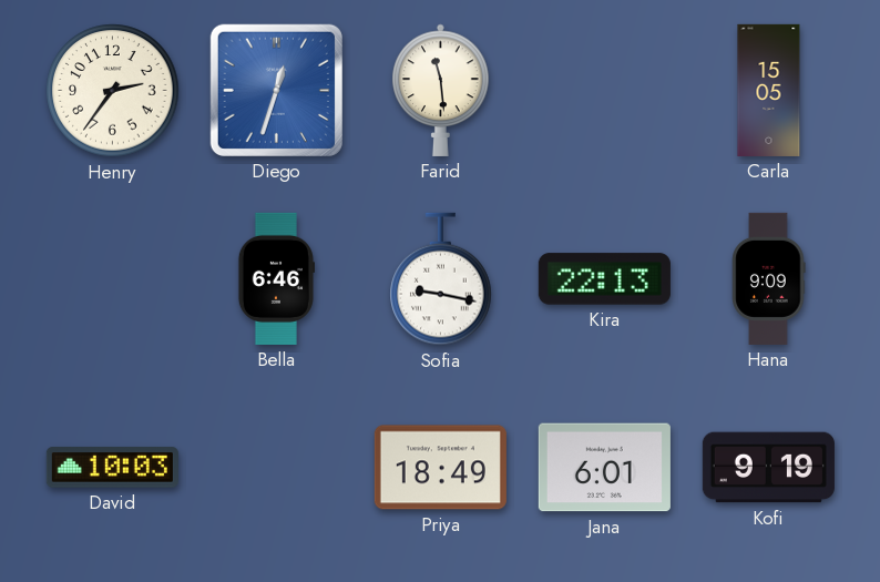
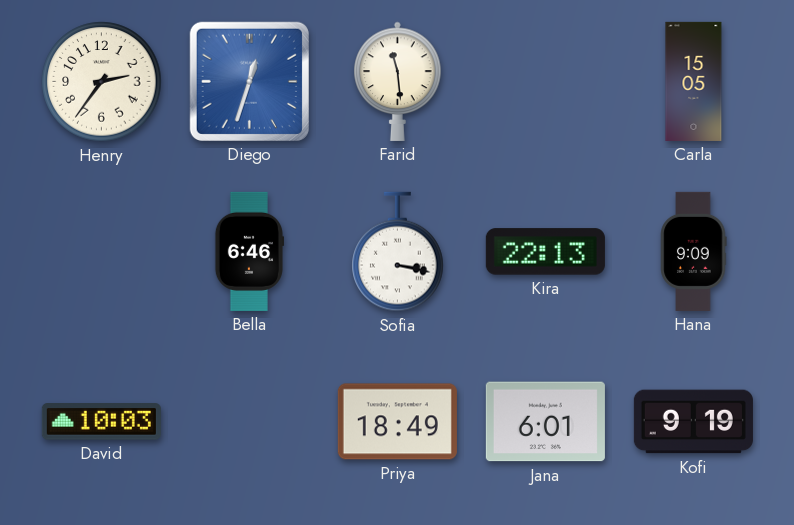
Sofia: 9:17 -> 3:17 (398, 252)
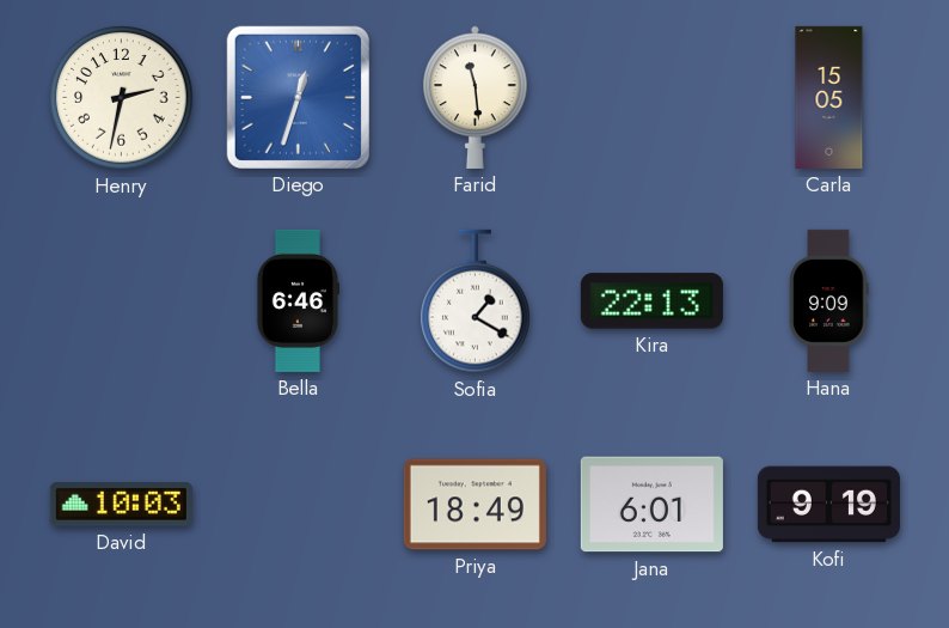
Henry: 2:36 -> 2:32 (122, 98)
Sofia: 3:17 -> 1:20 (476, 301)
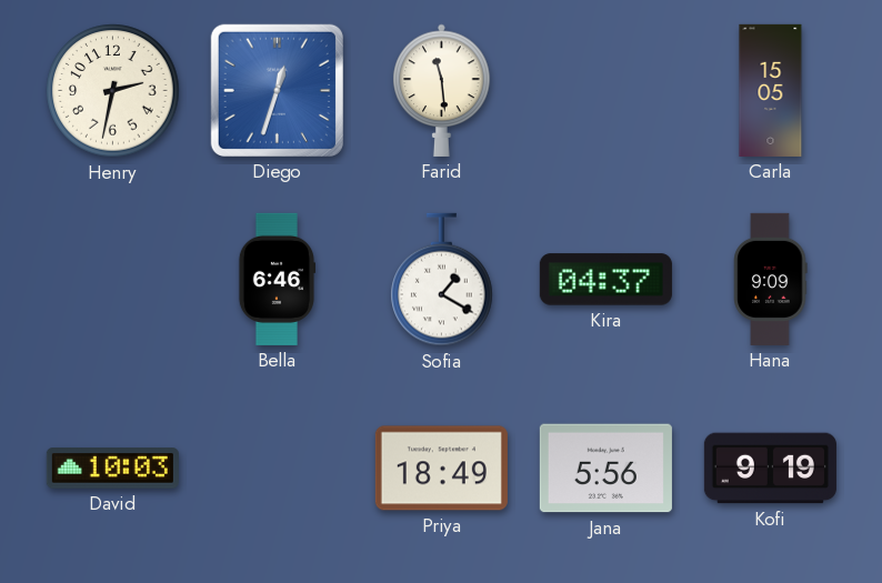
Kira: 22:13 -> 04:37 (605, 280)
Jana: 6:01 -> 5:56 (605, 469)
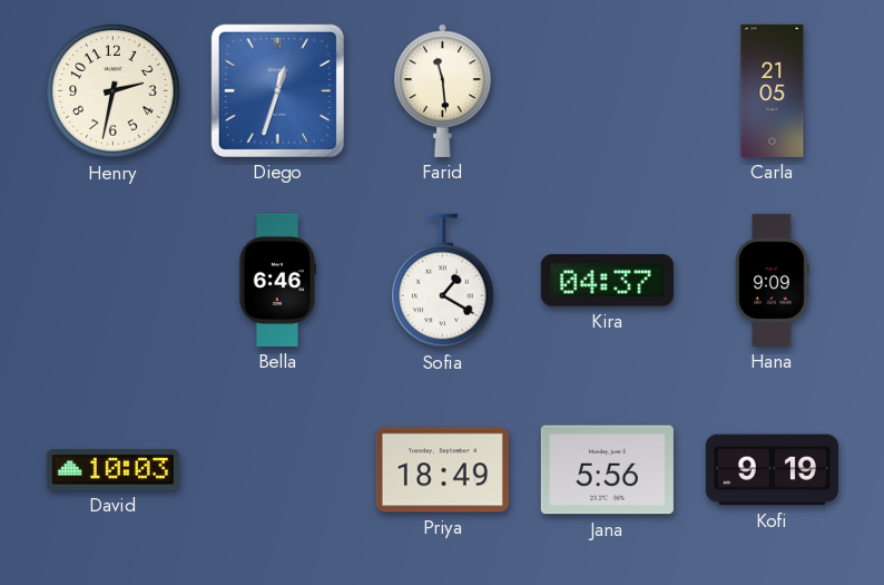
Carla: 15:05 -> 21:05 (773, 90)
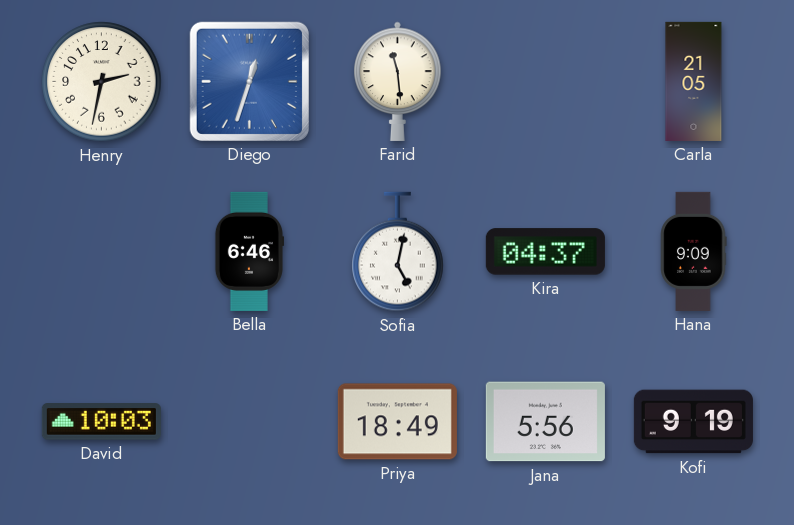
Sofia: 1:20 -> 5:02 (398, 252)
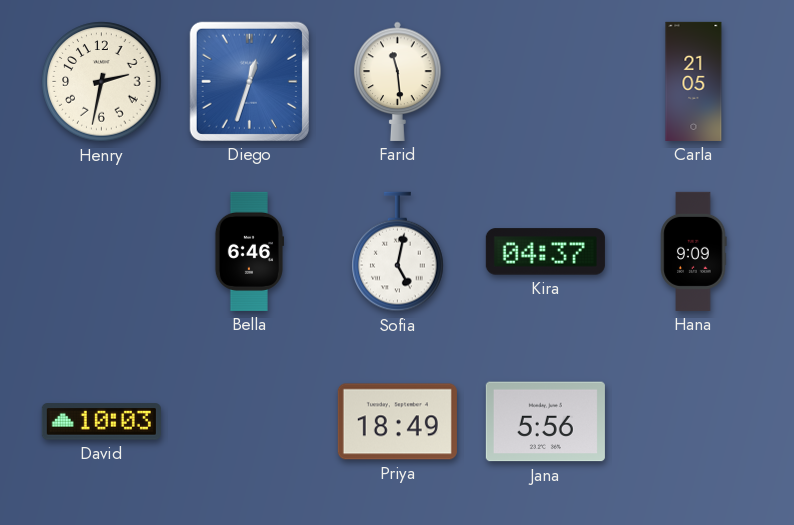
Kofi: 9:19 -> none (693, 422)
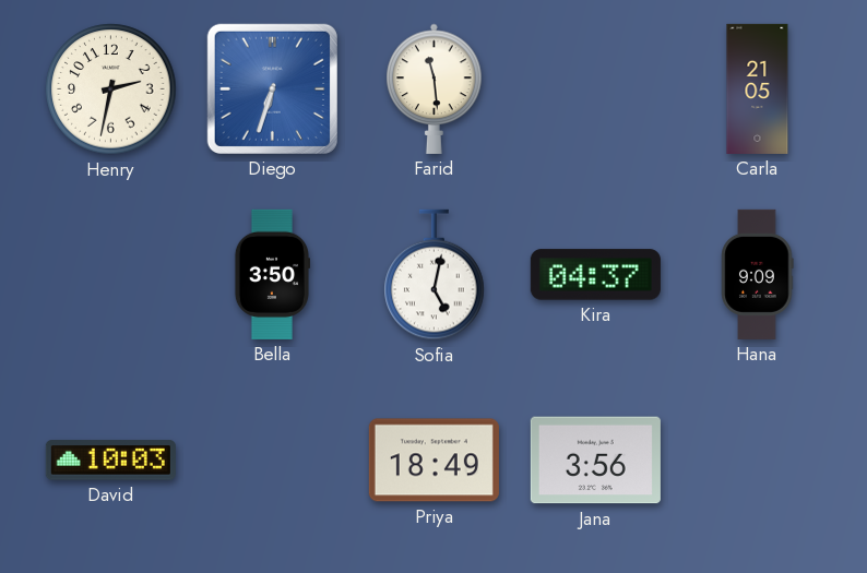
Diego: 12:33 -> 6:33 (272, 88)
Bella: 6:46 -> 3:50 (271, 274)
Jana: 5:56 -> 3:56 (595, 461)
